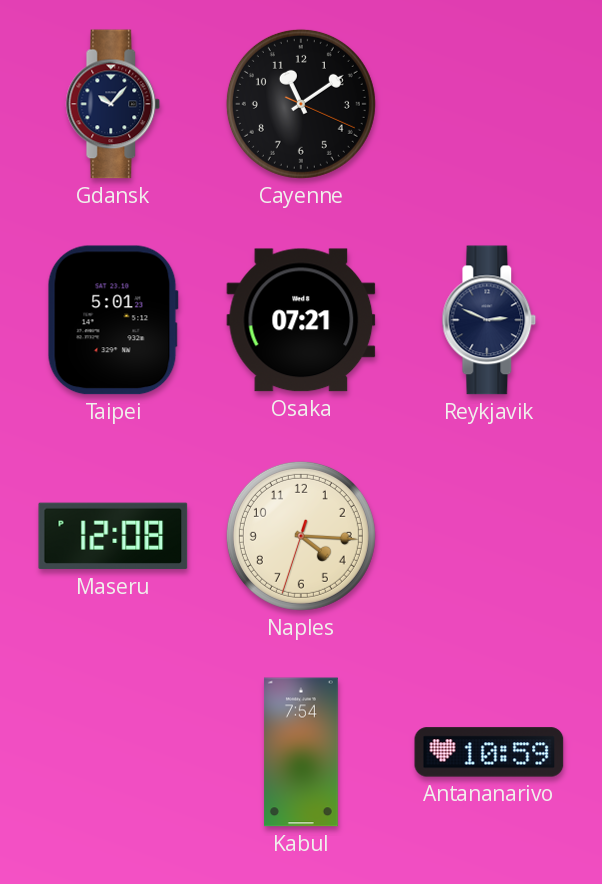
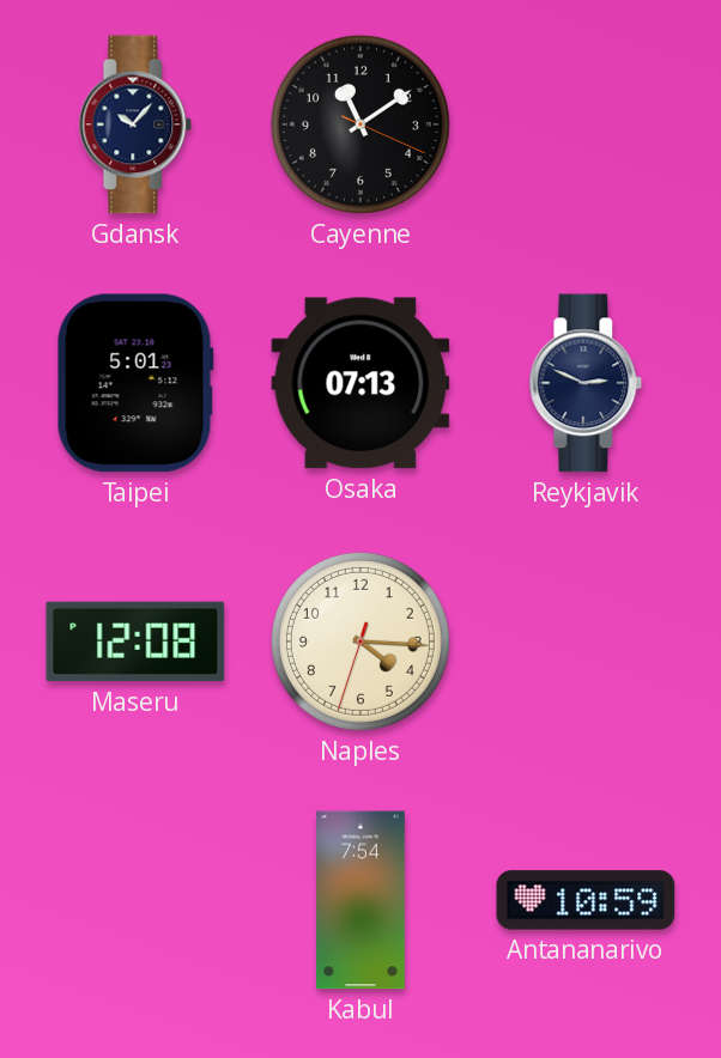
Osaka: 07:21 -> 07:13 (360, 383)
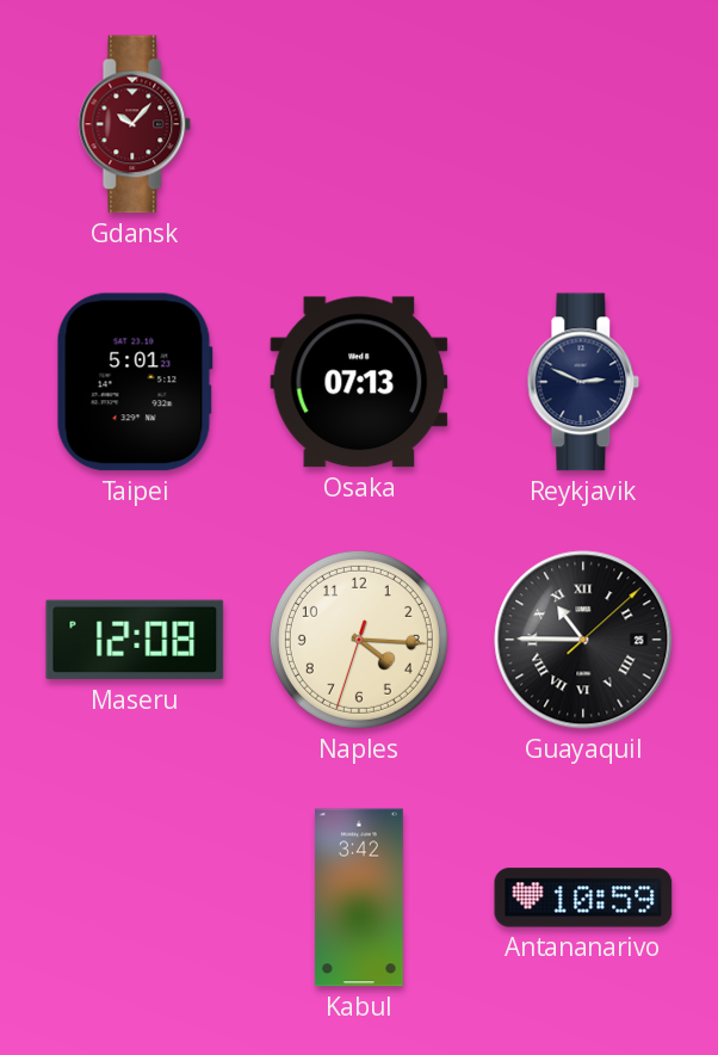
Gdansk dial: navy -> burgundy (135, 124)
Cayenne: 11:09 -> none (360, 124)
Guayaquil: none -> 10:45 (583, 640)
Kabul: 7:54 -> 3:42 (359, 897)
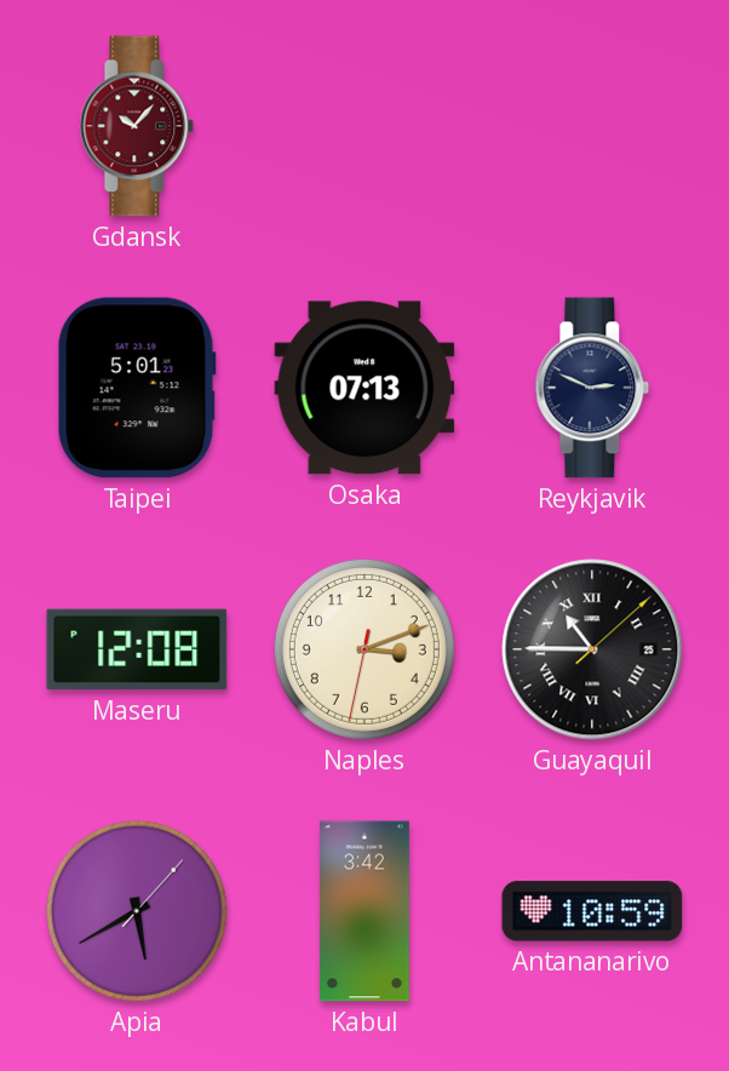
Naples: 4:15 -> 3:11 (364, 649)
Apia: none -> 5:40 (137, 911)
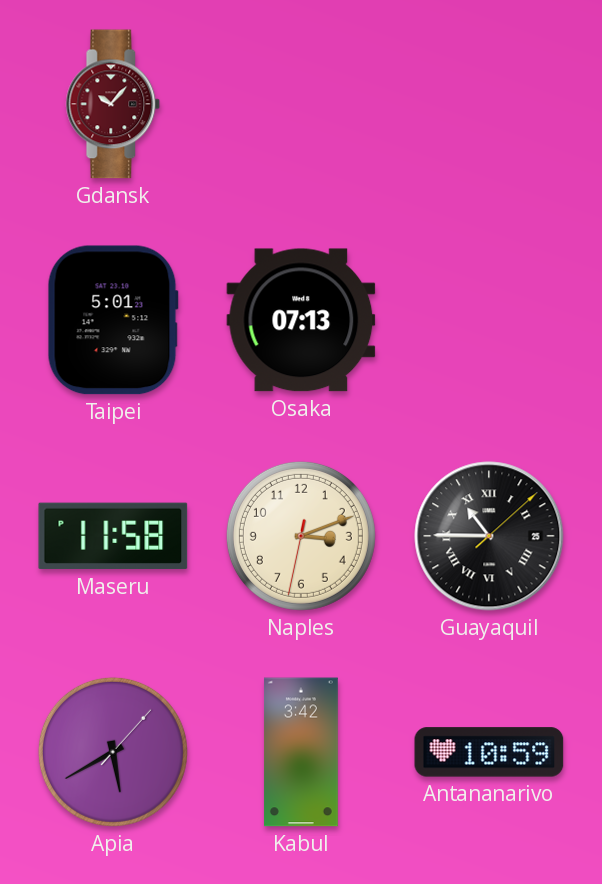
Reykjavik: 2:49 -> none (592, 388)
Maseru: 12:08 -> 11:58 (113, 536)
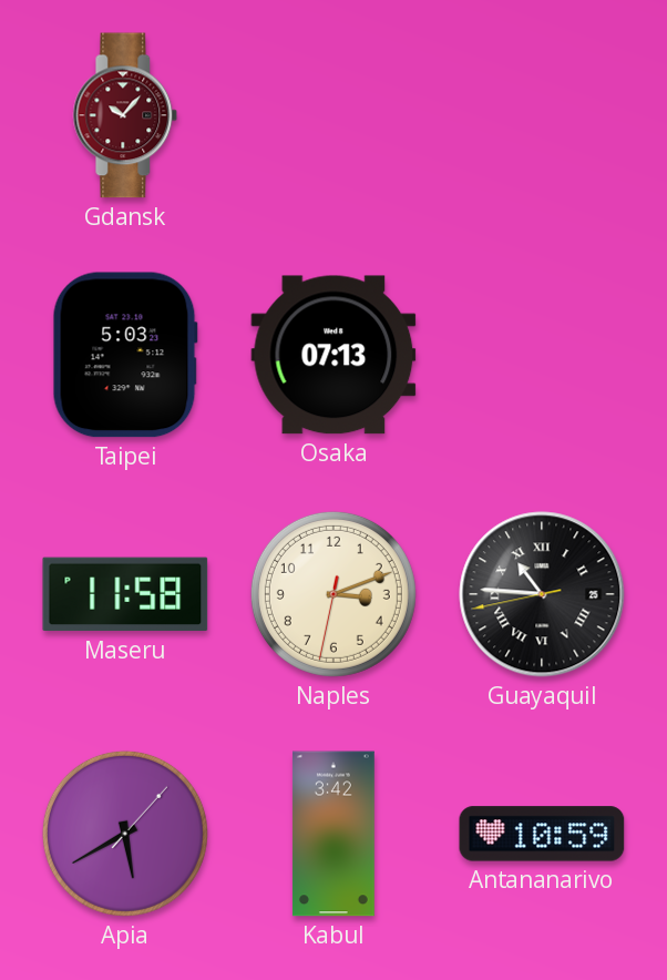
Taipei: 5:01 -> 5:03 (125, 355)
Guayaquil: 10:45:08 -> 10:45:43 (542, 594)
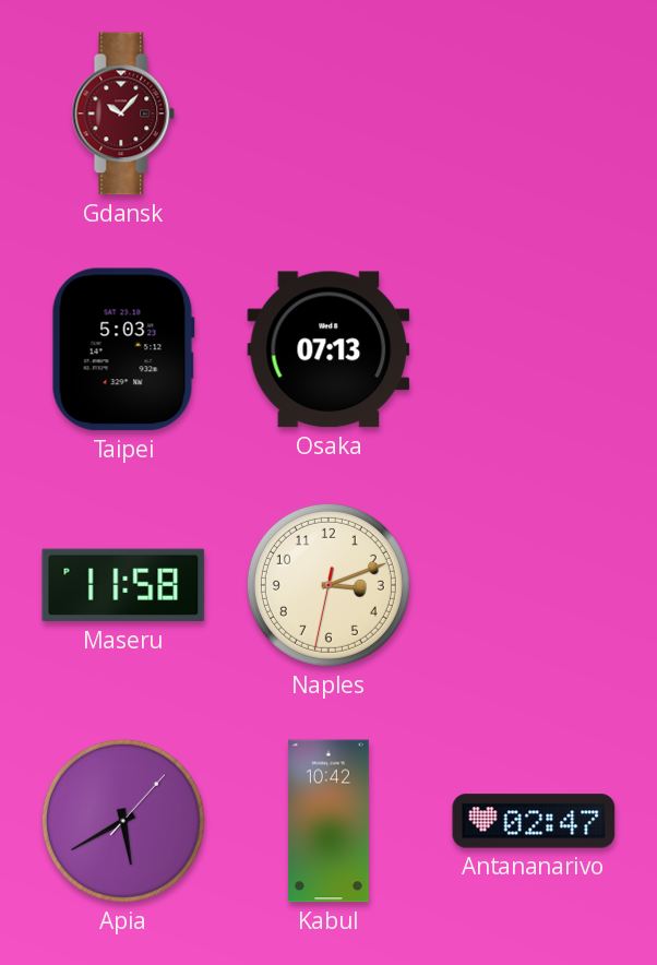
Guayaquil: 10:45 -> none (542, 594)
Kabul: 3:42 -> 10:42 (329, 821)
Antananarivo: 10:59 -> 02:47 (534, 821)
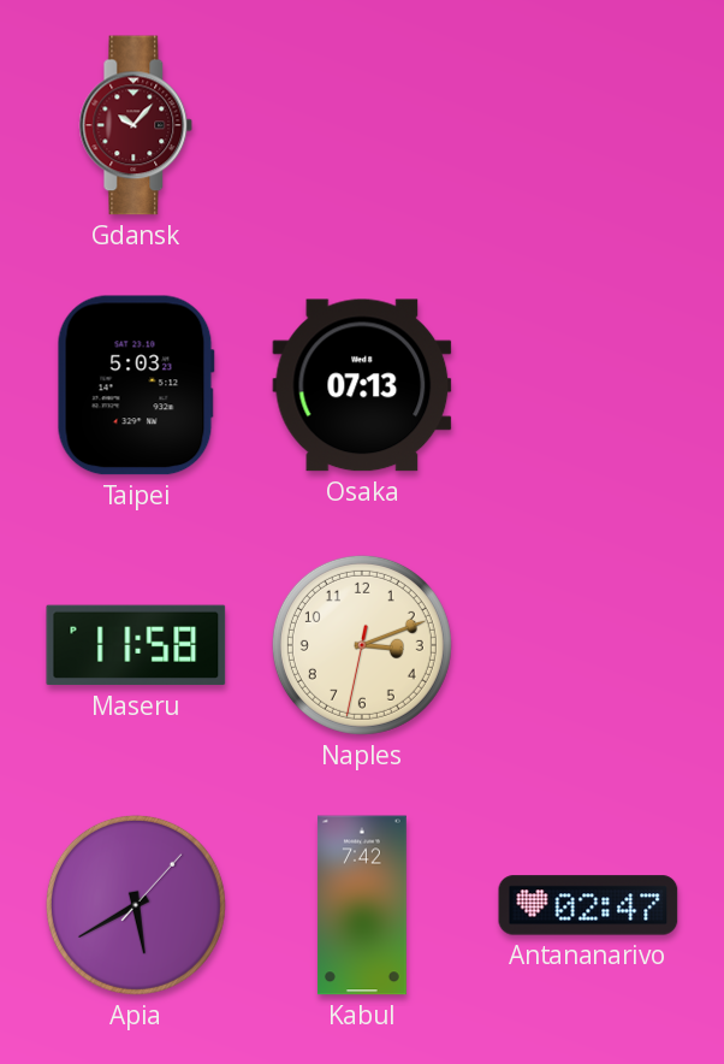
Kabul: 10:42 -> 7:42 (362, 905)
